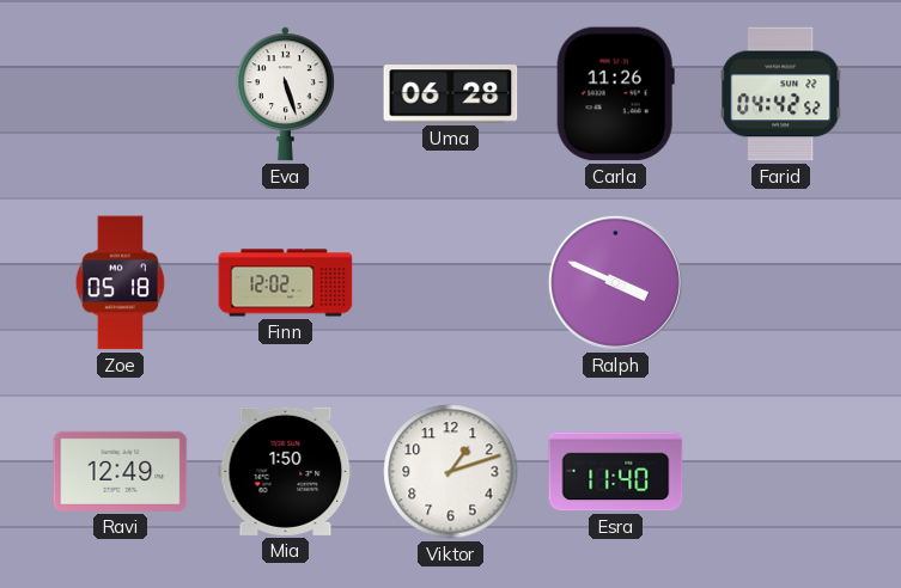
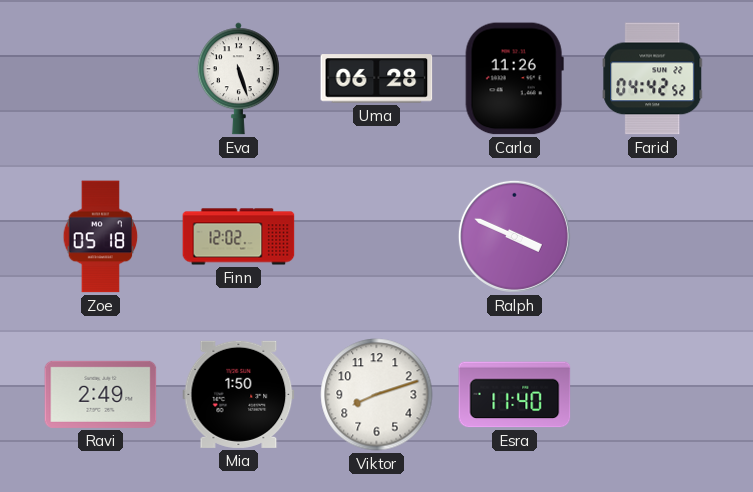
Ravi: 12:49 -> 2:49 (101, 394)
Viktor: 1:12 -> 8:12 (377, 395)
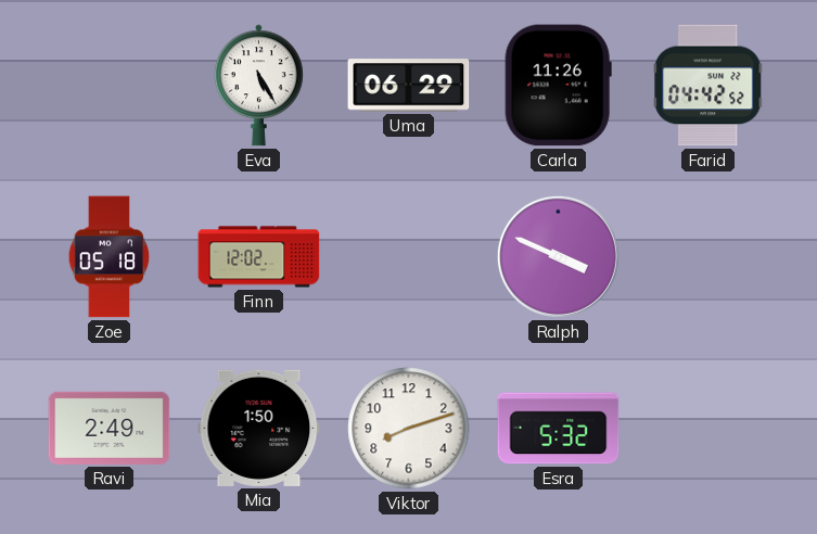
Eva: 5:27 -> 5:25 (258, 86)
Uma: 06:28 -> 06:29 (409, 86)
Esra: 11:40 -> 5:32 (559, 429)
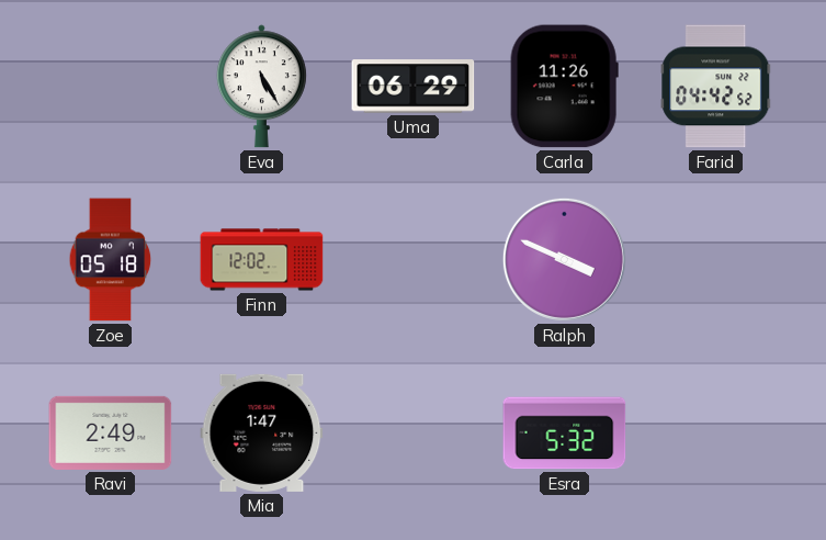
Mia: 1:50 -> 1:47 (262, 432)
Viktor: 8:12 -> none (409, 429)
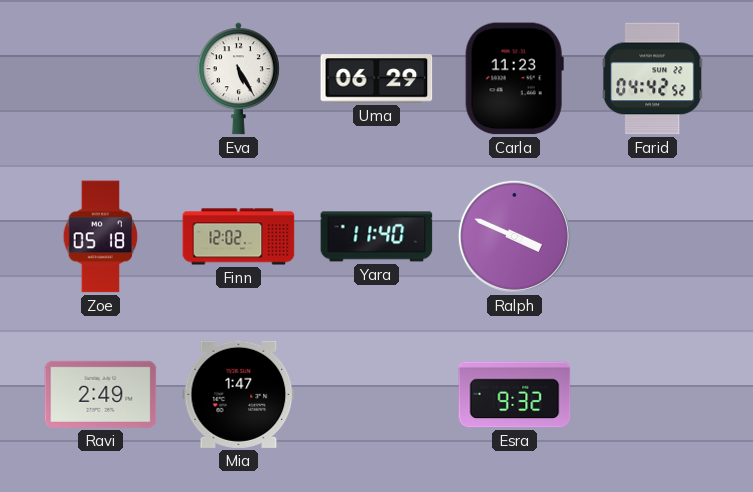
Carla: 11:26 -> 11:23 (514, 79)
Yara: none -> 11:40 (377, 237)
Esra: 5:32 -> 9:32 (515, 395)
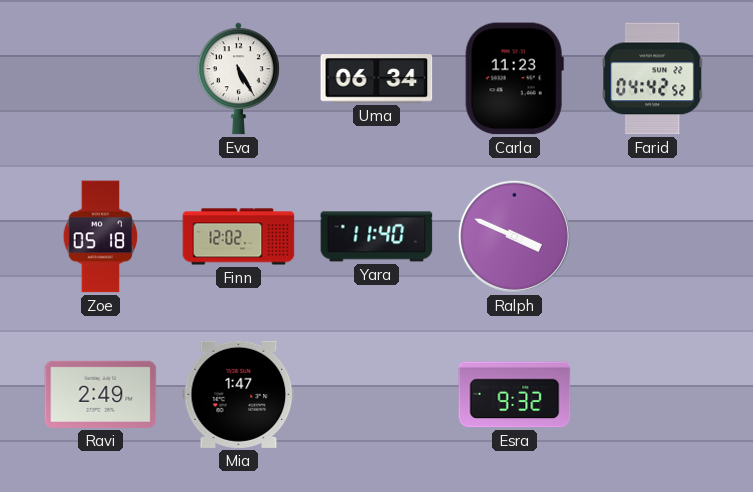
Uma: 06:29 -> 06:34 (377, 79)
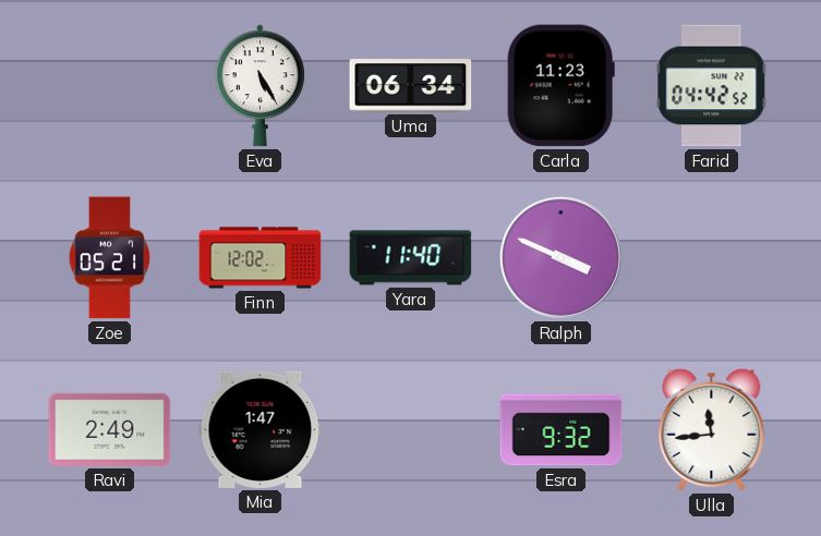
Zoe: 05:18 -> 05:21 (110, 258)
Ulla: none -> 11:44 (712, 429)
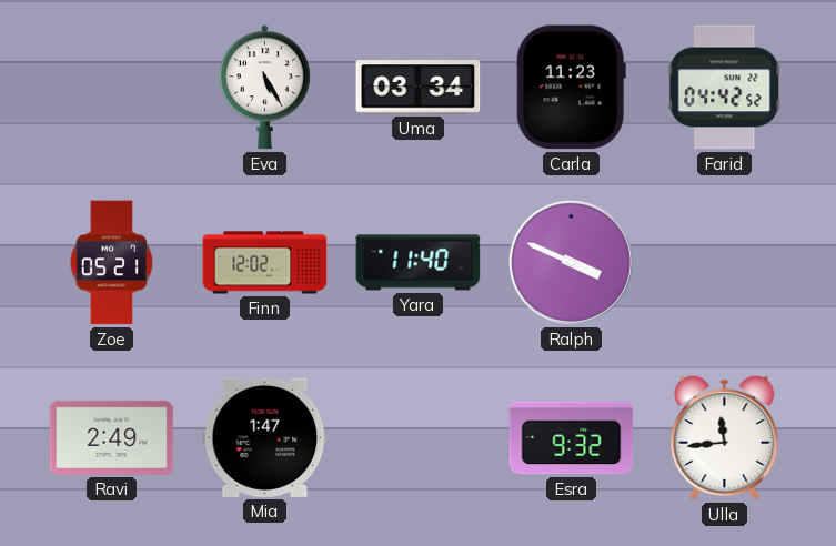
Uma: 06:34 -> 03:34 (419, 88)
